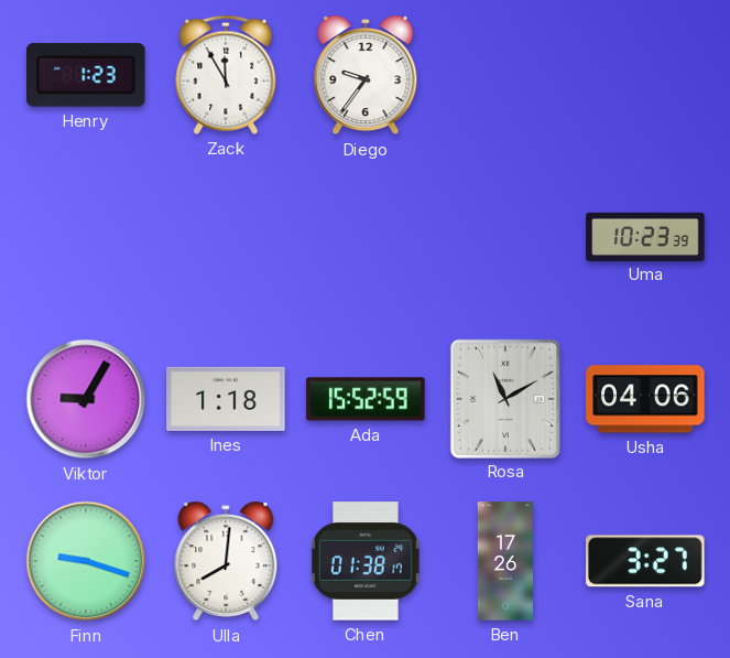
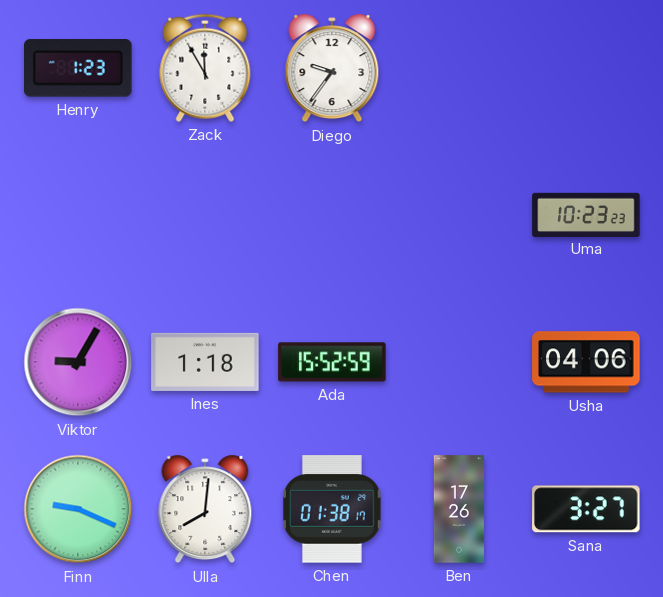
Uma: 10:23:39 -> 10:23:23 (586, 214)
Rosa: 11:10 -> none (504, 398)
Finn: 9:18 -> 9:19 (78, 509)
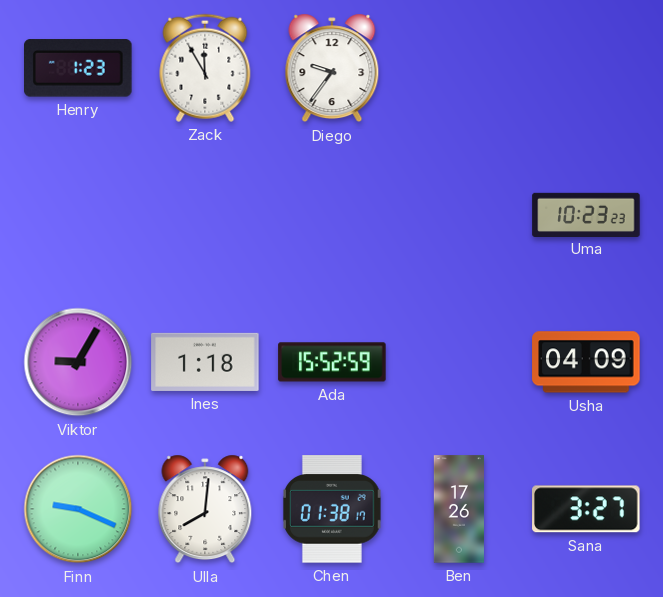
Usha: 04:06 -> 04:09 (586, 362)
